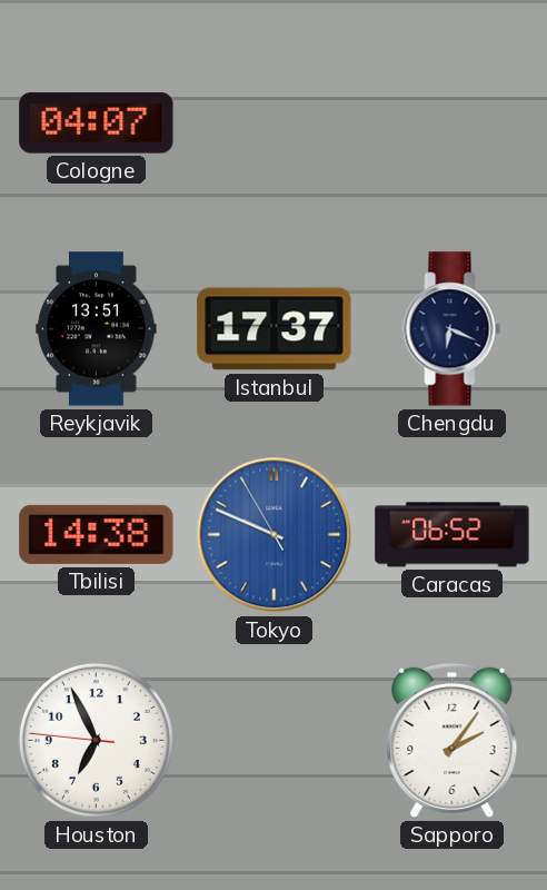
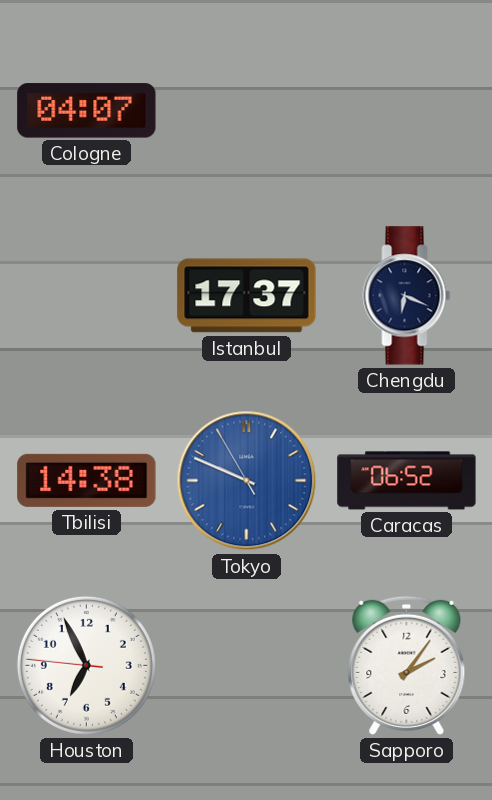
Reykjavik: 13:51 -> none (97, 329)
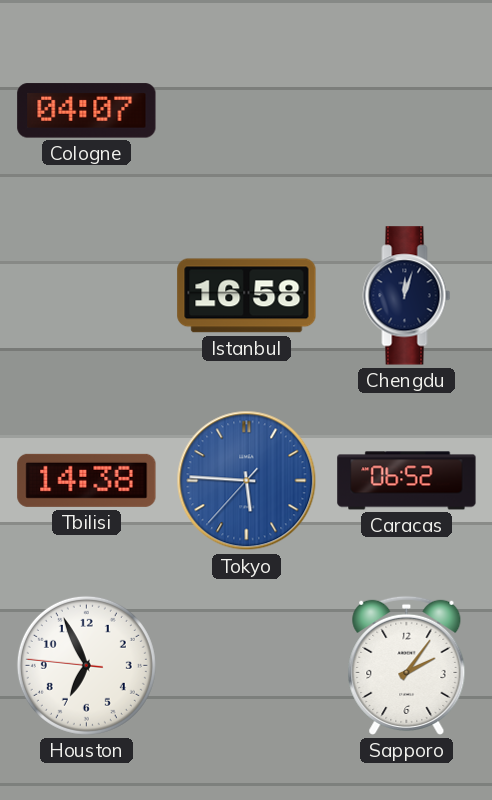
Istanbul: 17:37 -> 16:58 (247, 296)
Chengdu: 6:19 -> 12:03 (407, 296)
Tokyo: 9:48 -> 5:45 (247, 481)
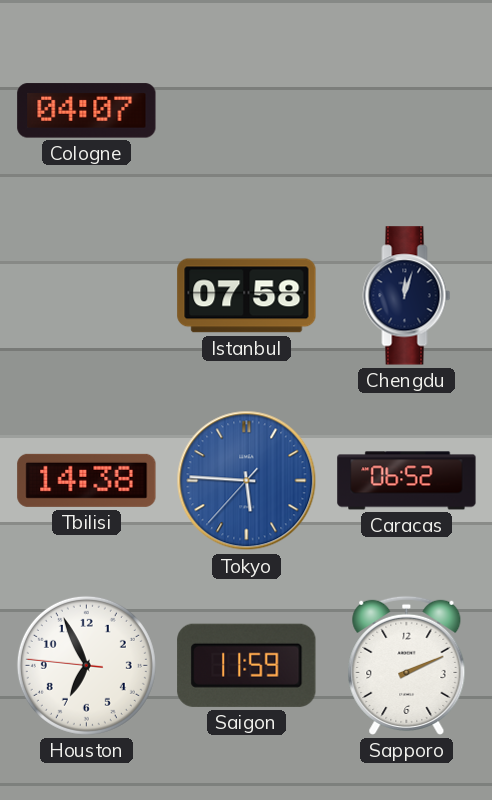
Istanbul: 16:58 -> 07:58 (247, 296)
Saigon: none -> 11:59 (247, 665)
Sapporo: 2:06 -> 2:11 (407, 665)
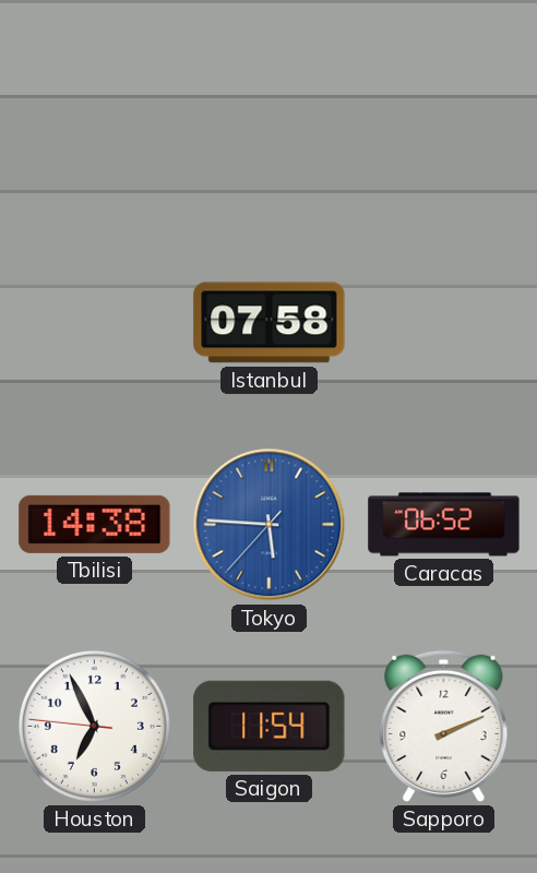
Cologne: 04:07 -> none (87, 111)
Chengdu: 12:03 -> none (407, 296)
Saigon: 11:59 -> 11:54 (270, 726)
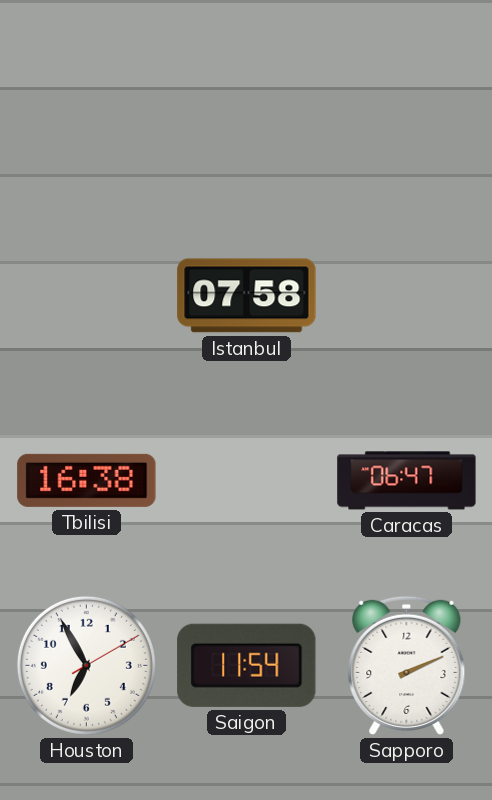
Tbilisi: 14:38 -> 16:38 (87, 480)
Tokyo: 5:45 -> none (270, 525)
Caracas: 06:52 -> 06:47 (407, 481)
Houston: 6:55:46 -> 6:55:10 (86, 665)
